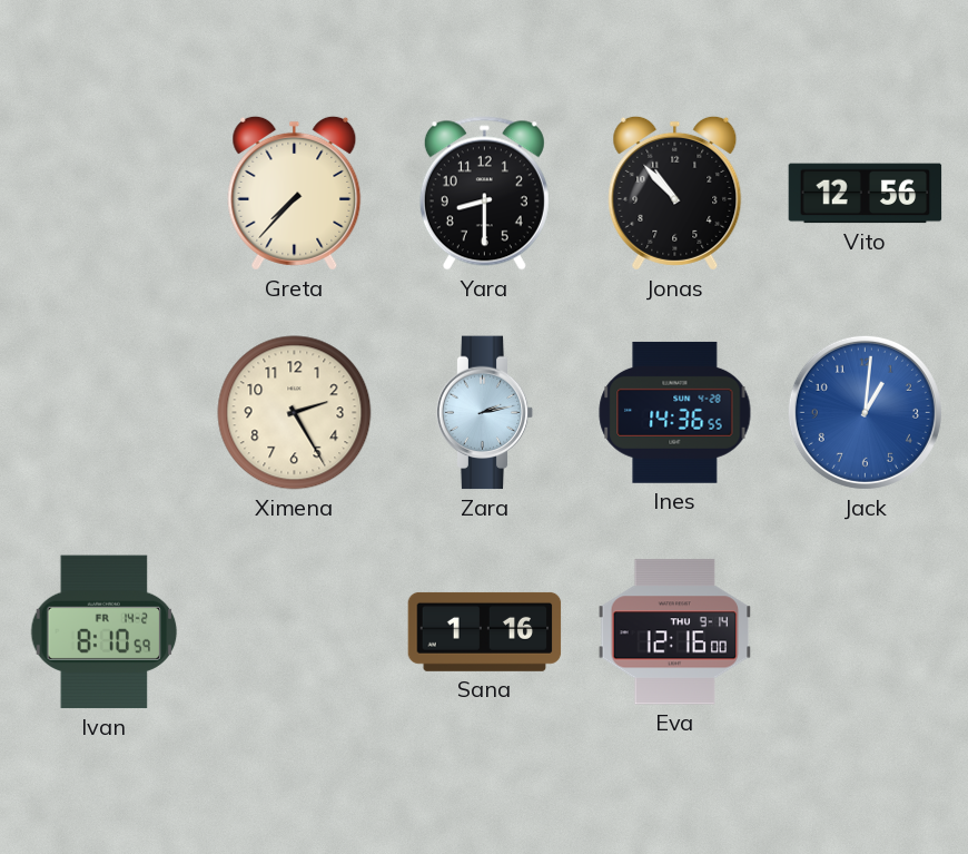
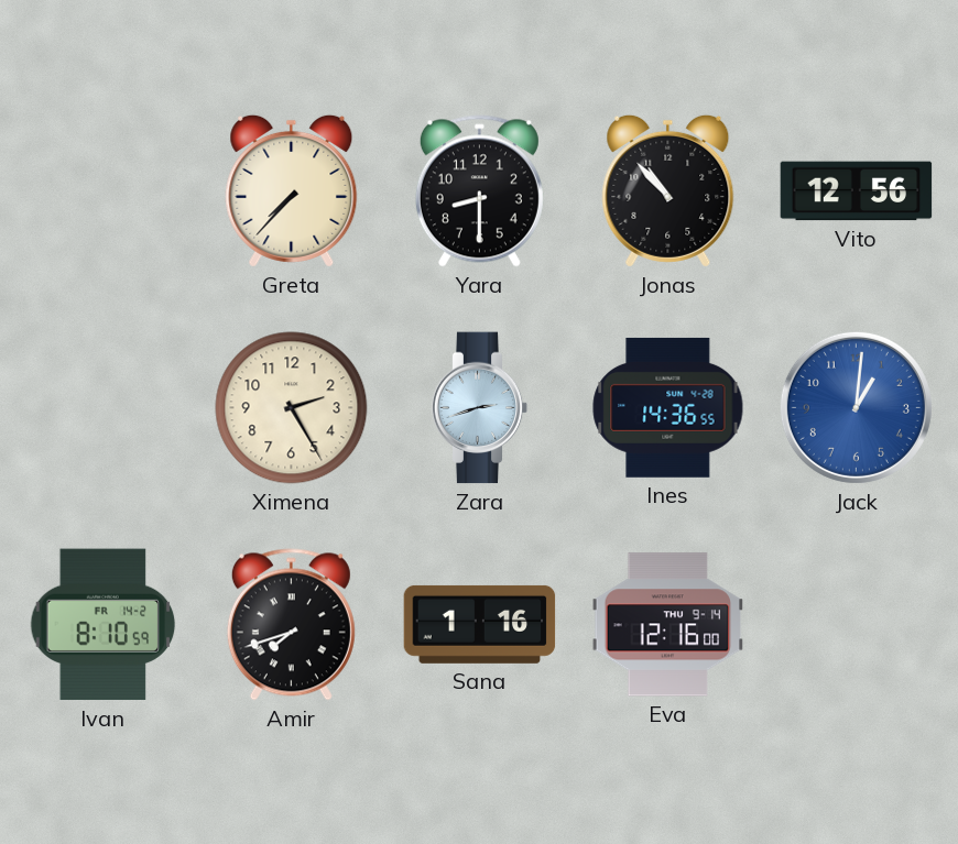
Zara: 2:13 -> 2:42 (480, 408)
Amir: none -> 7:42 (291, 625)
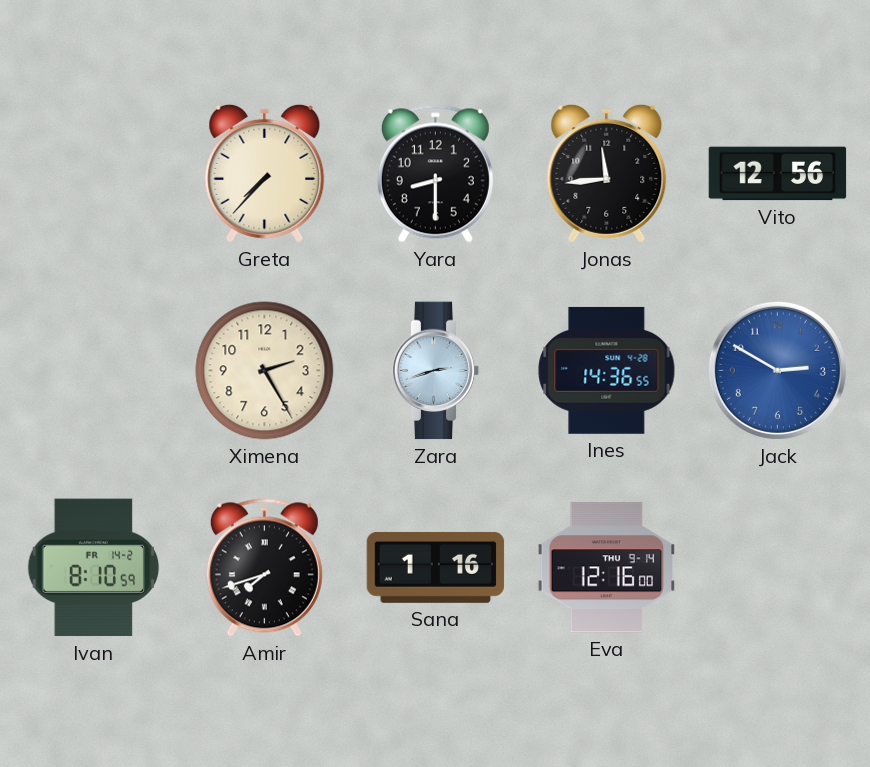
Jonas: 10:53 -> 11:44 (607, 173)
Jack: 1:01 -> 2:50 (777, 370)
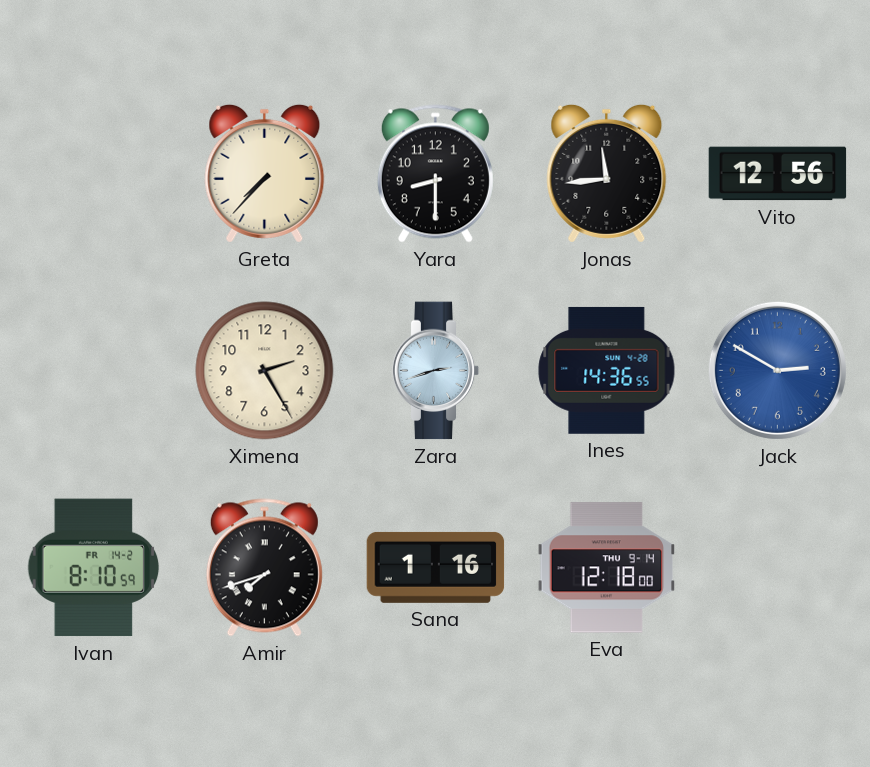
Eva: 12:16 -> 12:18 (607, 568)
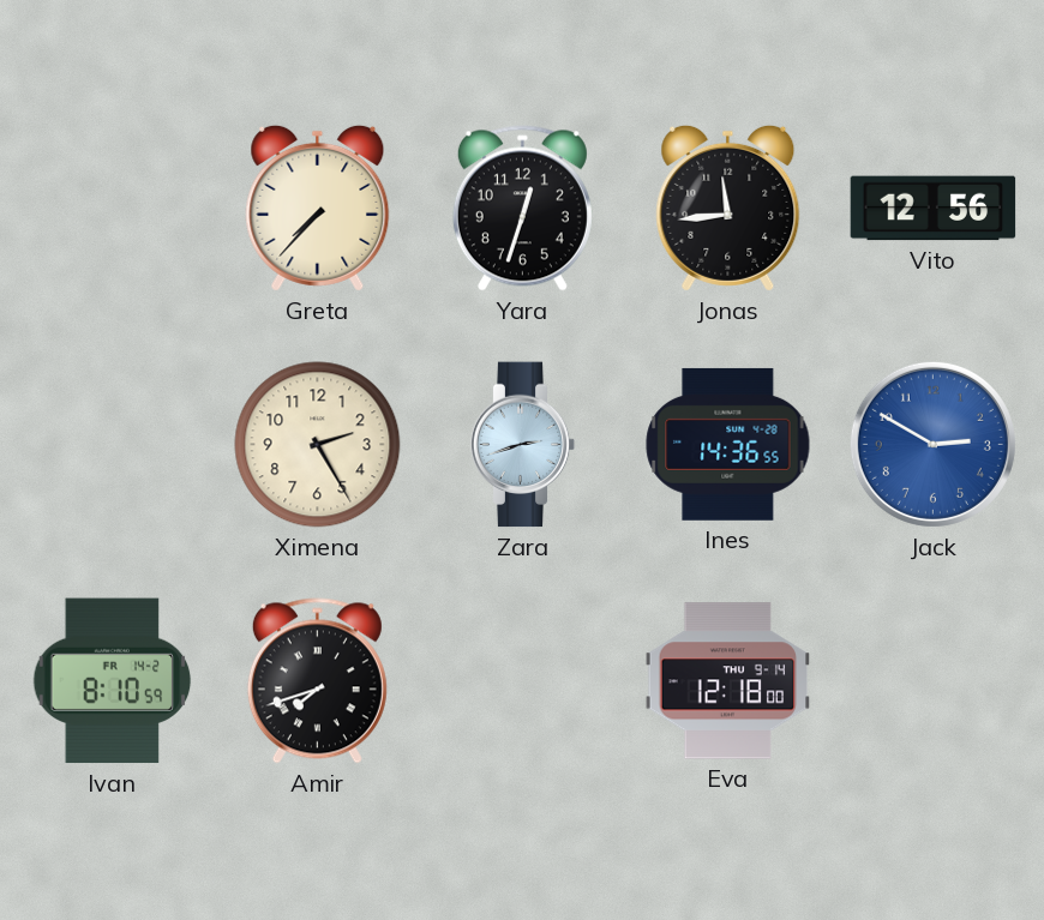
Yara: 8:30 -> 12:33 (522, 209)
Sana: 1:16 -> none (436, 567)
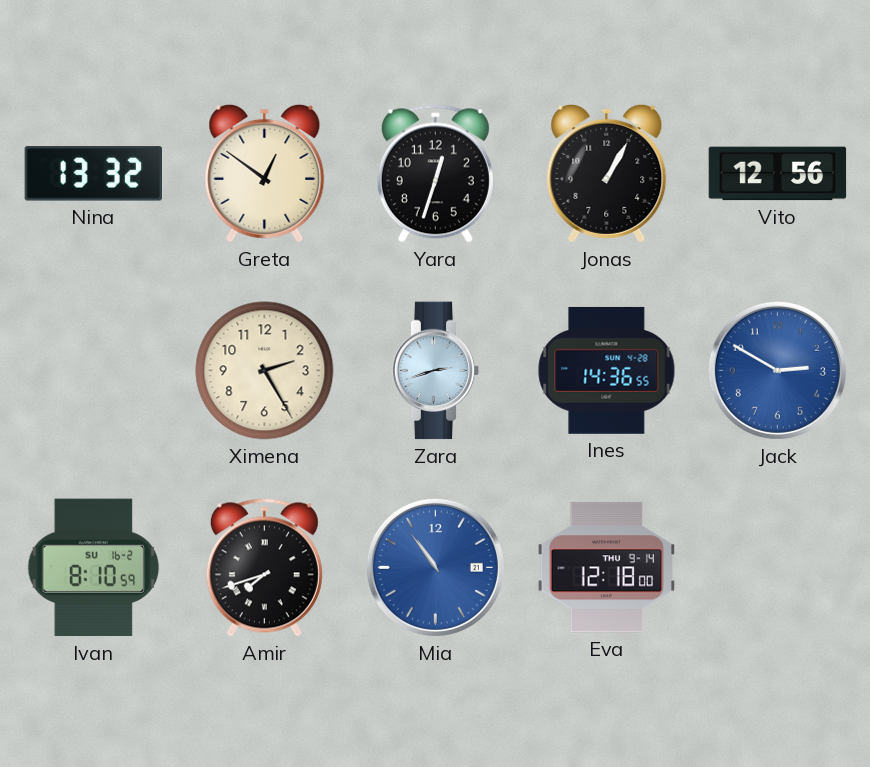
Nina: none -> 13:32 (93, 174)
Greta: 7:37 -> 12:51 (265, 173)
Jonas: 11:44 -> 1:05 (607, 173)
Ivan date: FR 14-2 -> SU 16-2 (94, 568)
Mia: none -> 10:54 (435, 567)
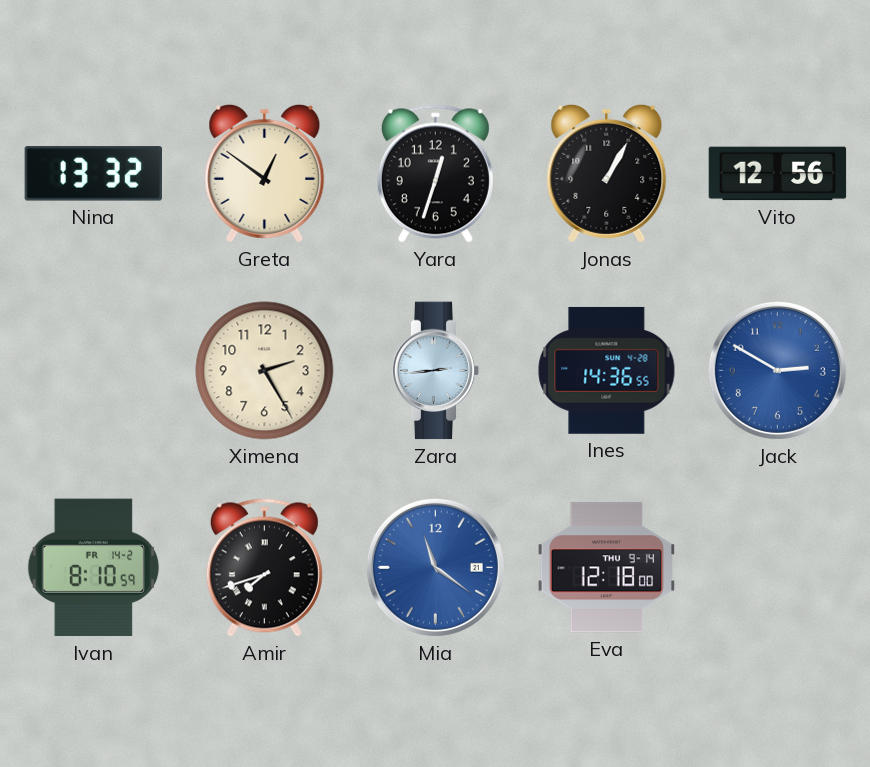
Zara: 2:42 -> 2:44 (436, 371)
Ivan date: SU 16-2 -> FR 14-2 (94, 568)
Mia: 10:54 -> 11:21 (435, 567)
